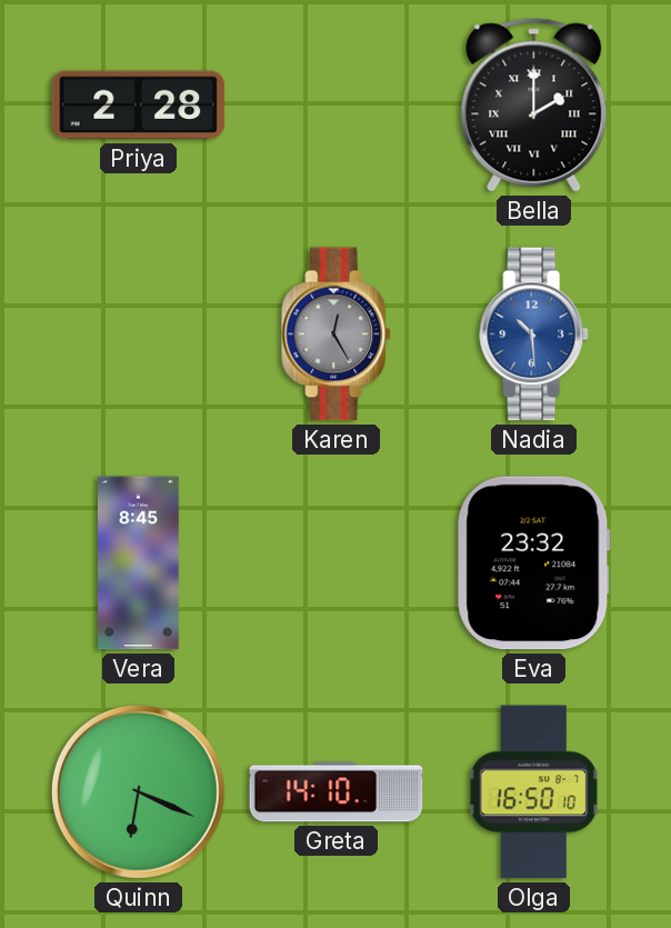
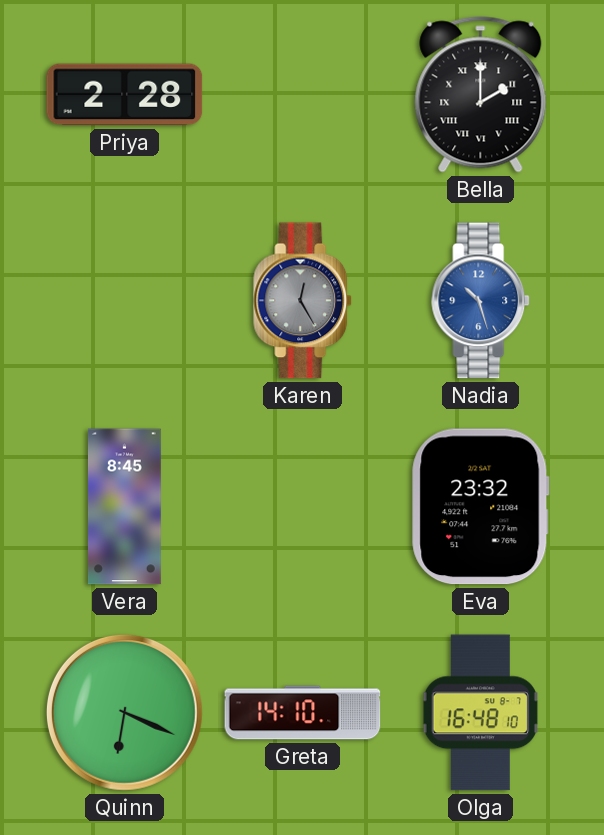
Nadia: 10:29 -> 10:27 (481, 301)
Olga: 16:50 -> 16:48 (480, 713)
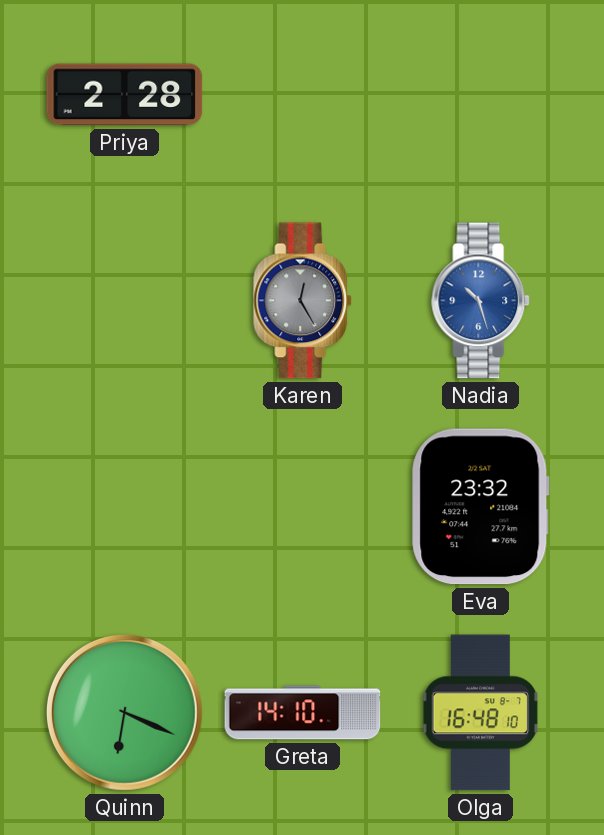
Bella: 2:00 -> none (481, 95)
Vera: 8:45 -> none (124, 507)
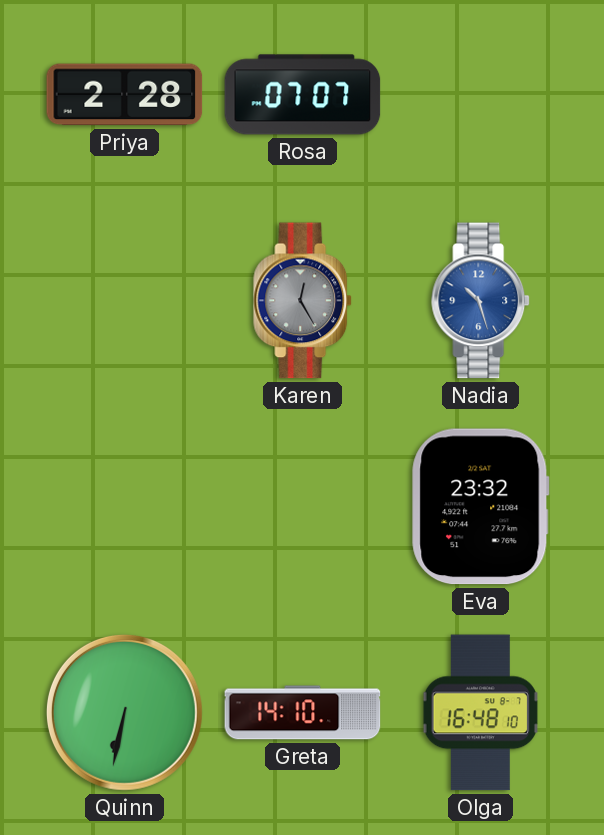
Rosa: none -> 07:07 (303, 95)
Quinn: 6:19 -> 6:32 (124, 712)
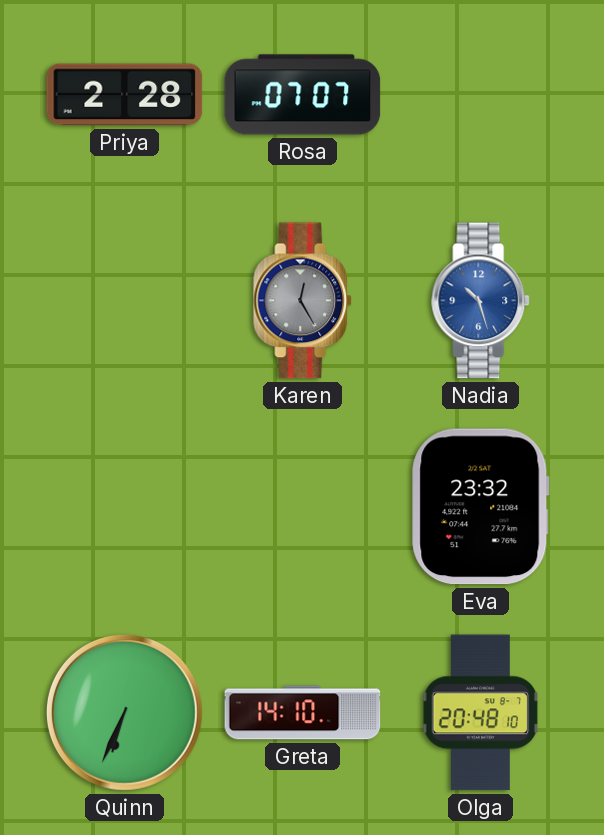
Quinn: 6:32 -> 6:34 (124, 712)
Olga: 16:48 -> 20:48 (480, 713)
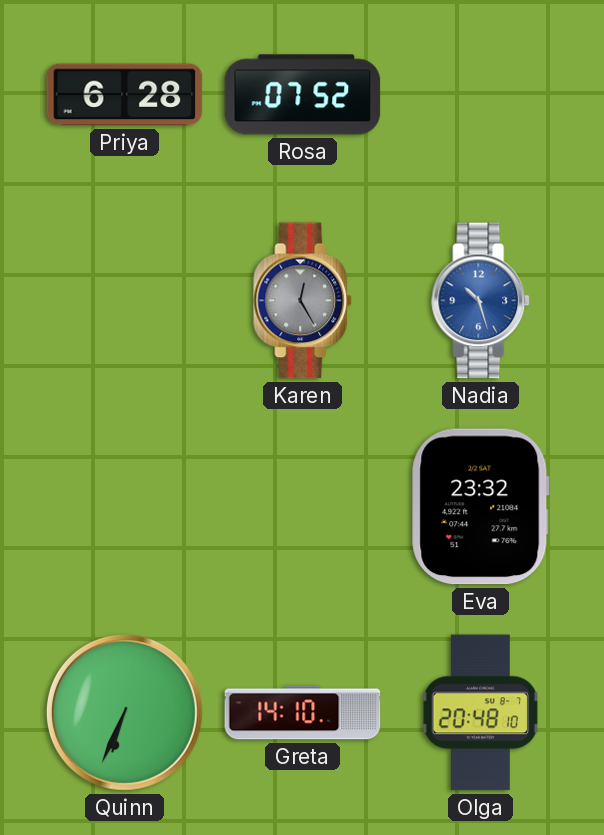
Priya: 2:28 -> 6:28 (125, 95)
Rosa: 07:07 -> 07:52 (303, 95)
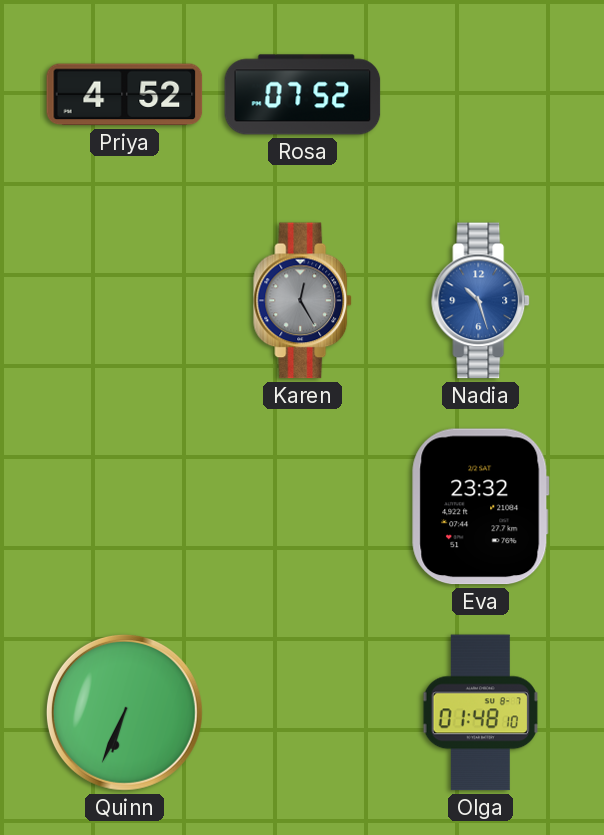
Priya: 6:28 -> 4:52 (125, 95)
Greta: 14:10 -> none (303, 713)
Olga: 20:48 -> 01:48 (480, 713)
